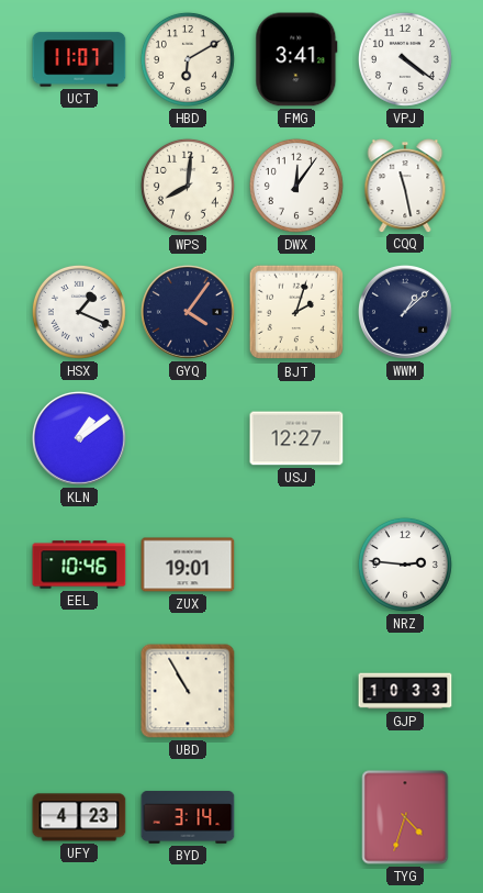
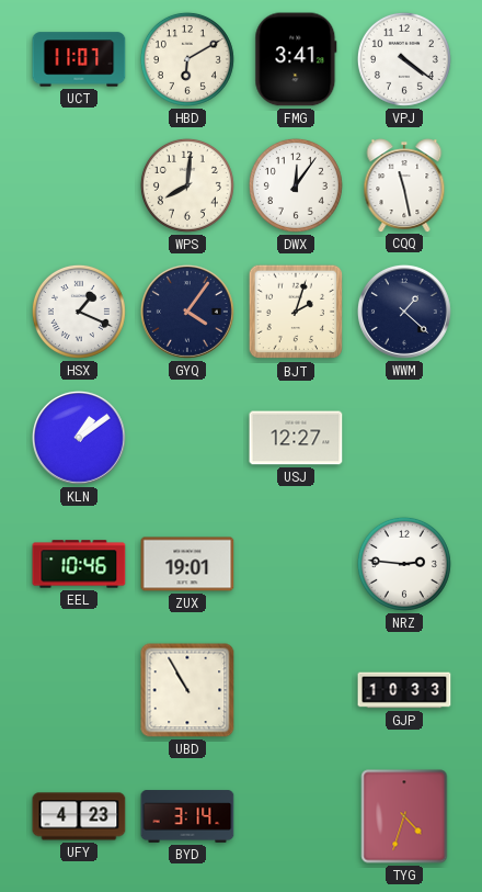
WWM: 1:08 -> 1:22 (404, 312)
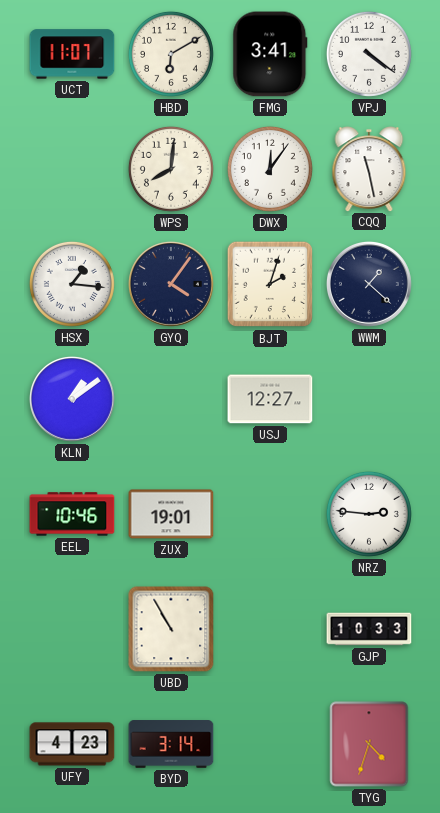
HSX: 1:19 -> 1:16 (72, 284)
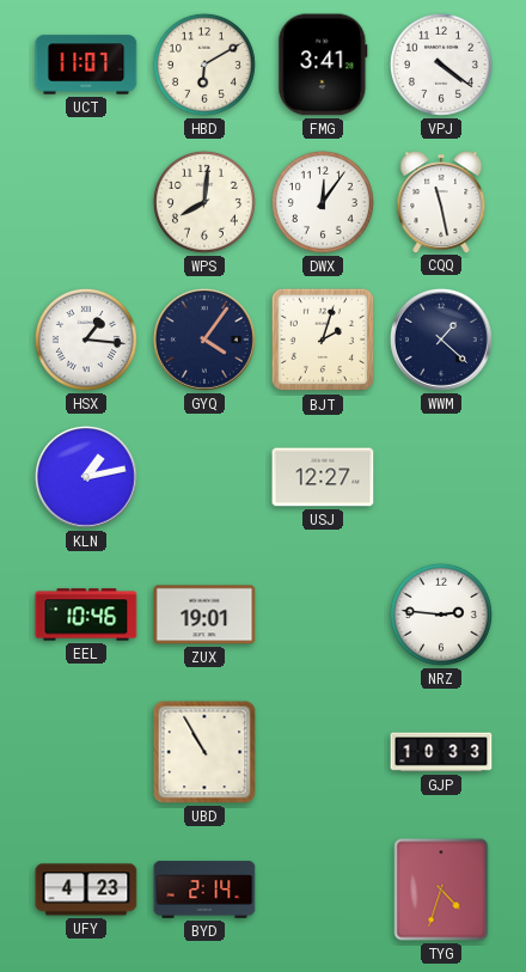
KLN: 1:09 -> 1:13 (86, 477)
BYD: 3:14 -> 2:14 (204, 890)
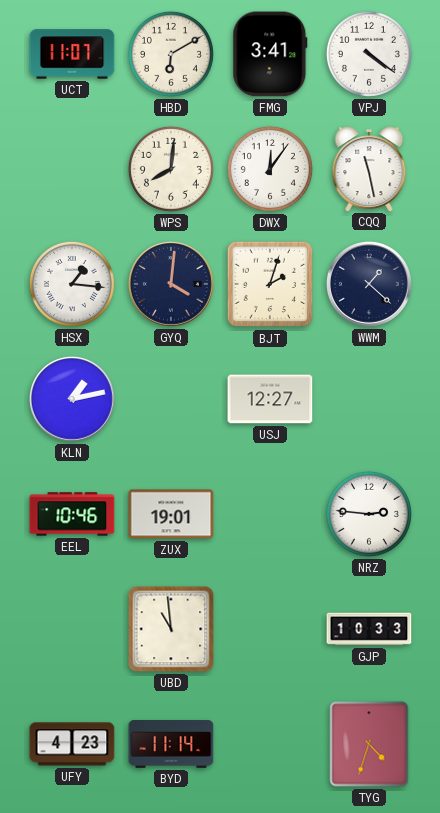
GYQ: 4:06 -> 4:01 (171, 284)
UBD: 10:55 -> 10:59 (171, 629)
BYD: 2:14 -> 11:14 (171, 744)
